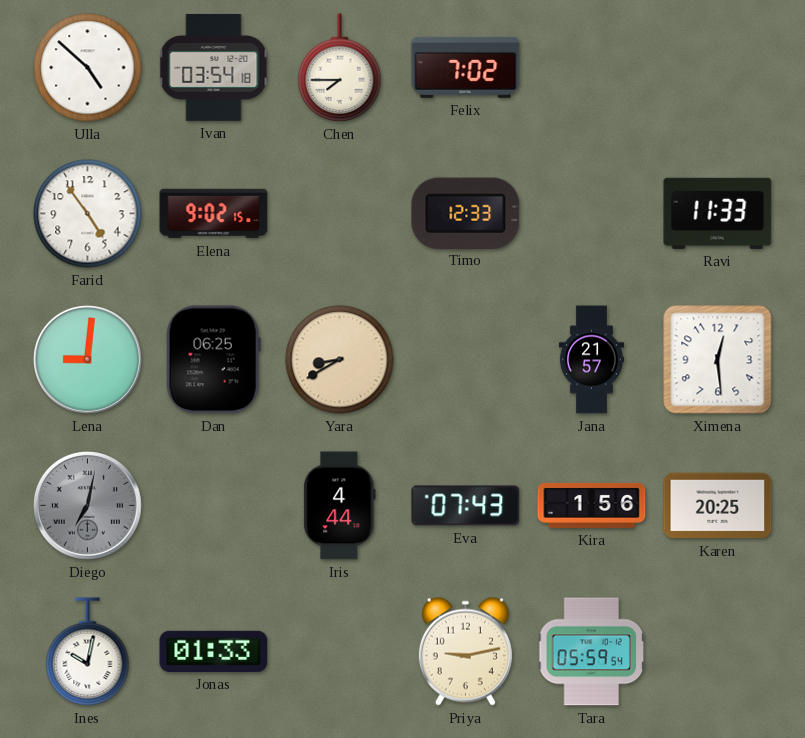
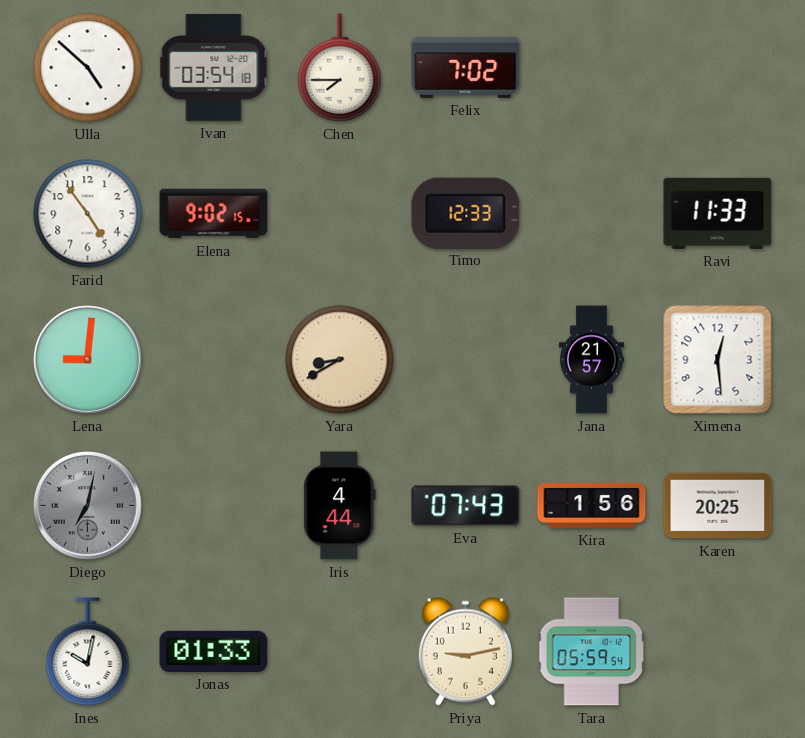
Dan: 06:25 -> none (213, 360)
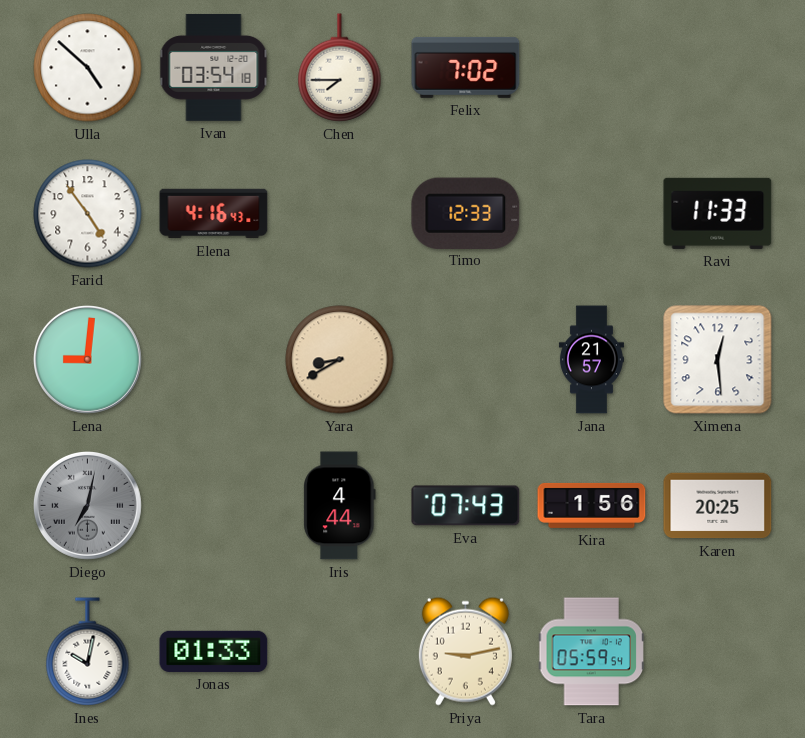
Elena: 9:02 -> 4:16 (214, 214)
